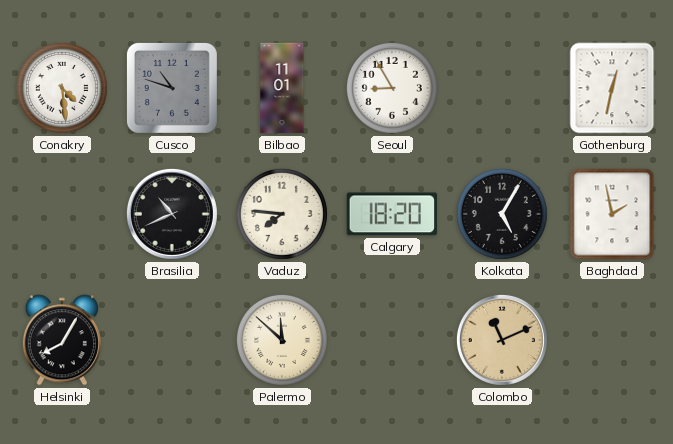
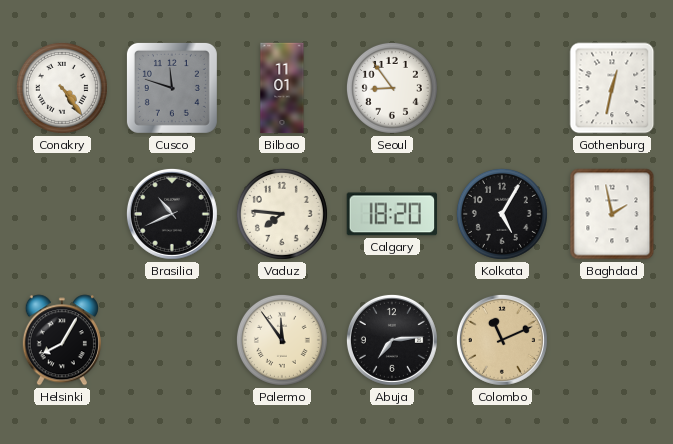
Conakry: 4:29 -> 4:24 (62, 88)
Cusco: 10:48 -> 11:48 (172, 88)
Seoul: 8:55 -> 8:54 (392, 88)
Palermo: 11:52 -> 11:54 (282, 340)
Abuja: none -> 7:14 (392, 340)
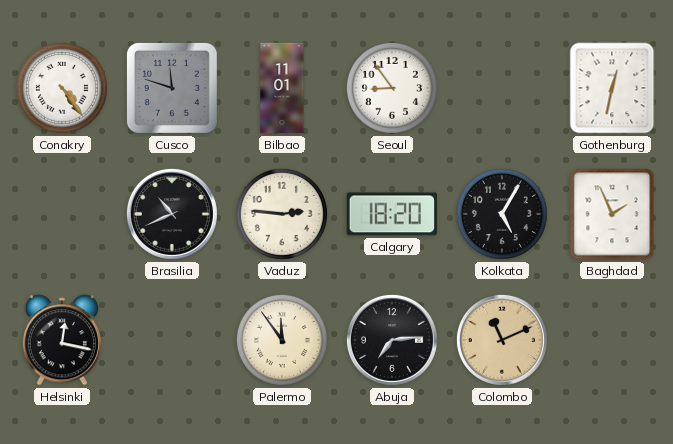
Vaduz: 7:46 -> 2:46 (282, 214)
Baghdad: 1:58 -> 1:56 (612, 214)
Helsinki: 8:05 -> 12:17 (62, 340)
